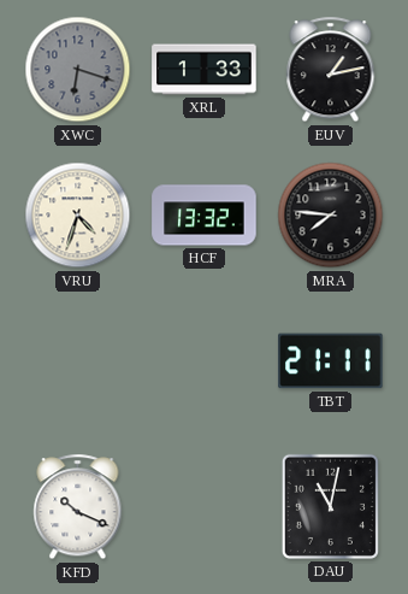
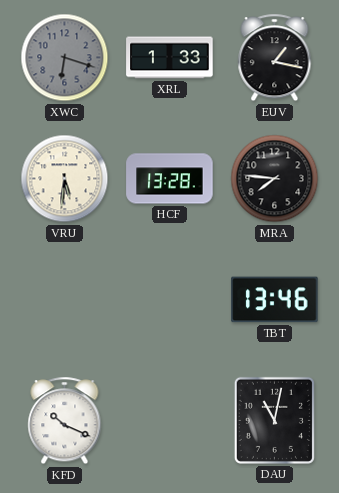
EUV: 1:13 -> 1:17 (275, 58)
VRU: 4:33 -> 5:31 (65, 179)
HCF: 13:32 -> 13:28 (170, 179)
TBT: 21:11 -> 13:46 (275, 300)
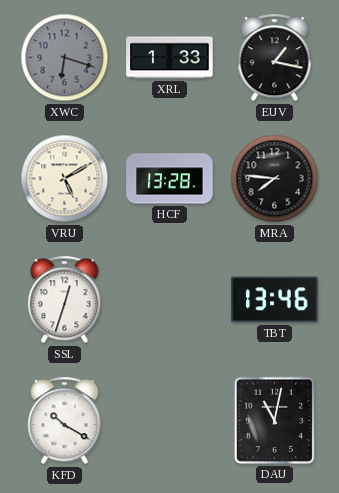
VRU: 5:31 -> 5:10 (65, 179)
SSL: none -> 12:33 (65, 300)
KFD: 10:19 -> 10:20 (65, 421)
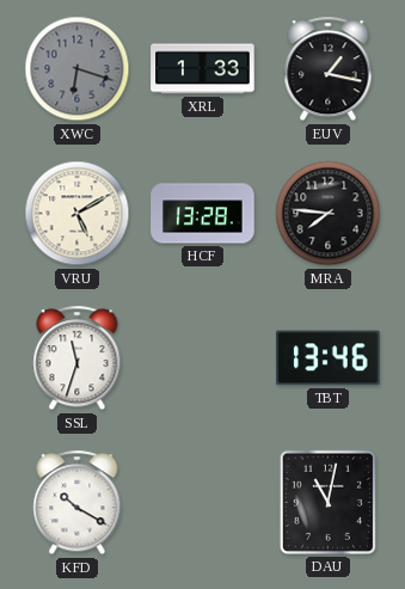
SSL: 12:33 -> 11:33 (78, 358)
